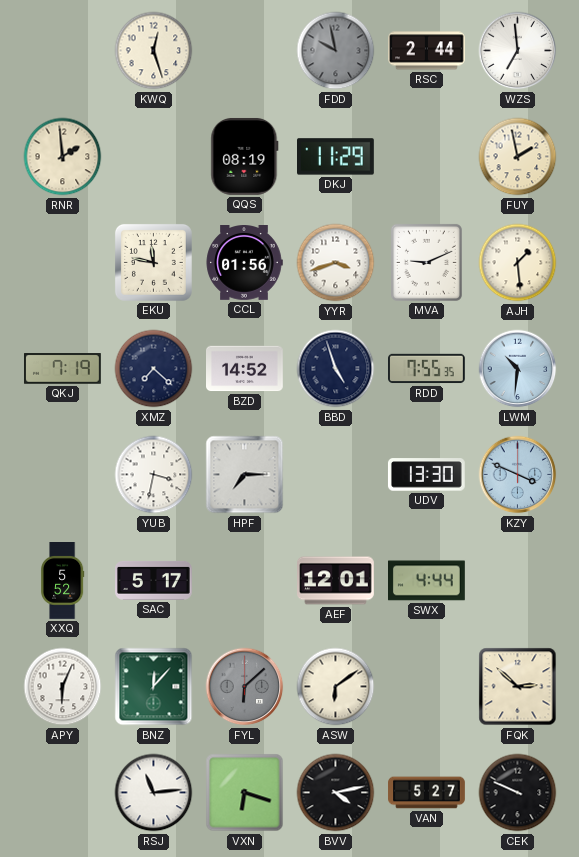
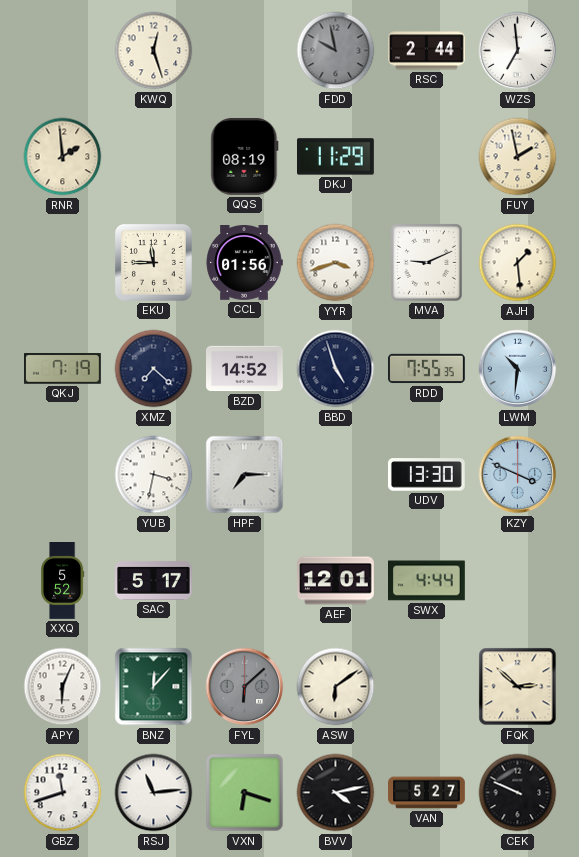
EKU: 11:47 -> 11:45 (153, 262)
GBZ: none -> 11:42 (63, 793)
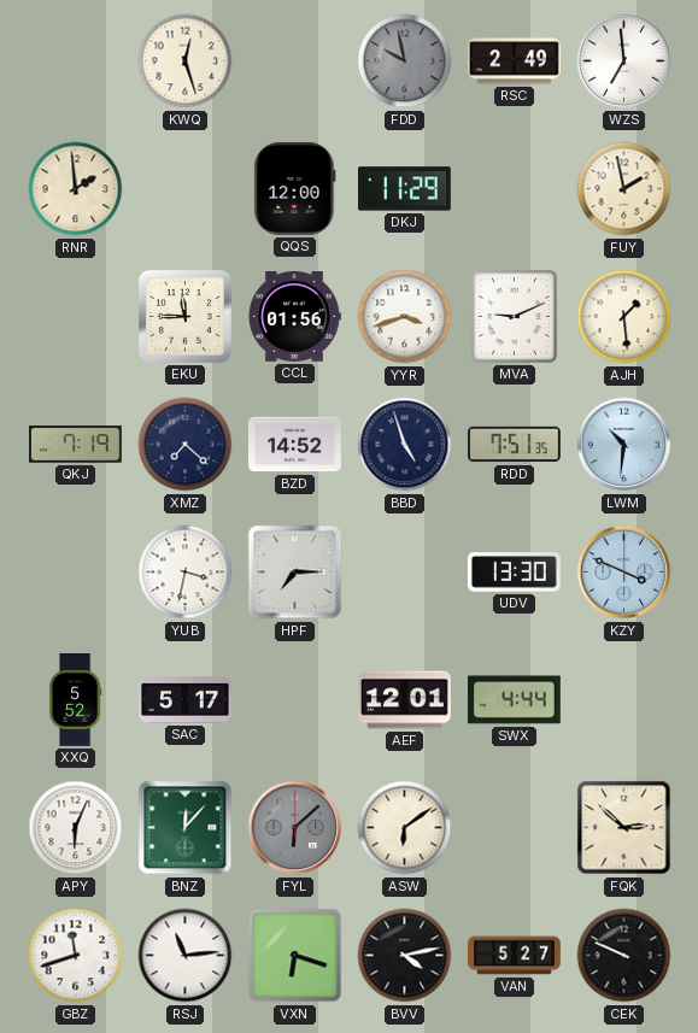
RSC: 2:44 -> 2:49 (515, 61)
QQS: 08:19 -> 12:00 (295, 188)
RDD: 7:55 -> 7:51 (515, 445)
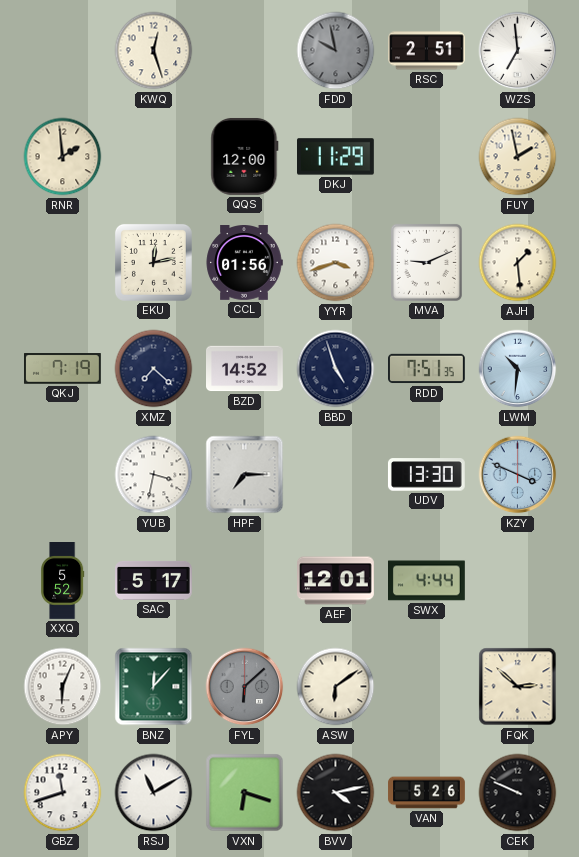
RSC: 2:49 -> 2:51 (427, 51)
EKU: 11:45 -> 12:13 (153, 262)
RSJ: 11:14 -> 11:10 (154, 793)
VAN: 5:27 -> 5:26 (427, 793)
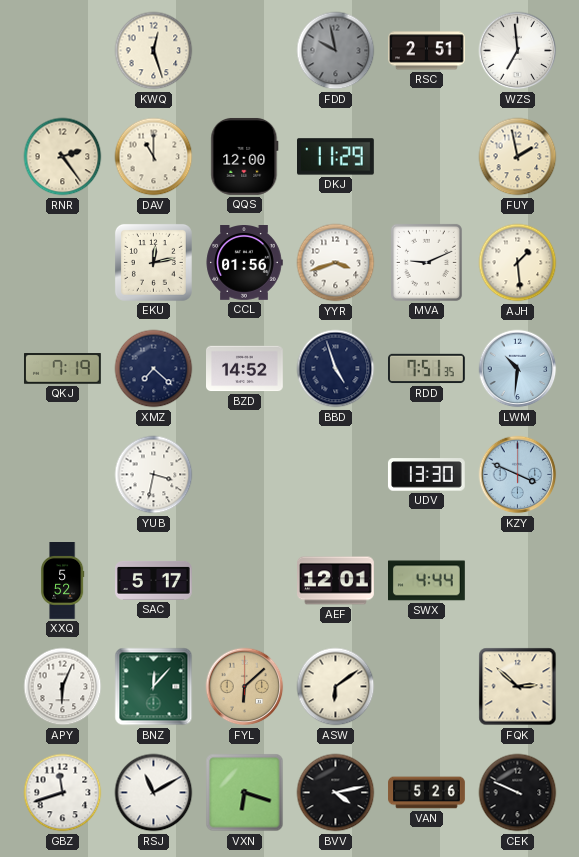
RNR: 1:59 -> 2:24 (63, 157)
DAV: none -> 11:00 (154, 157)
HPF: 7:15 -> none (245, 475)
FYL dial: grey -> champagne (245, 687)
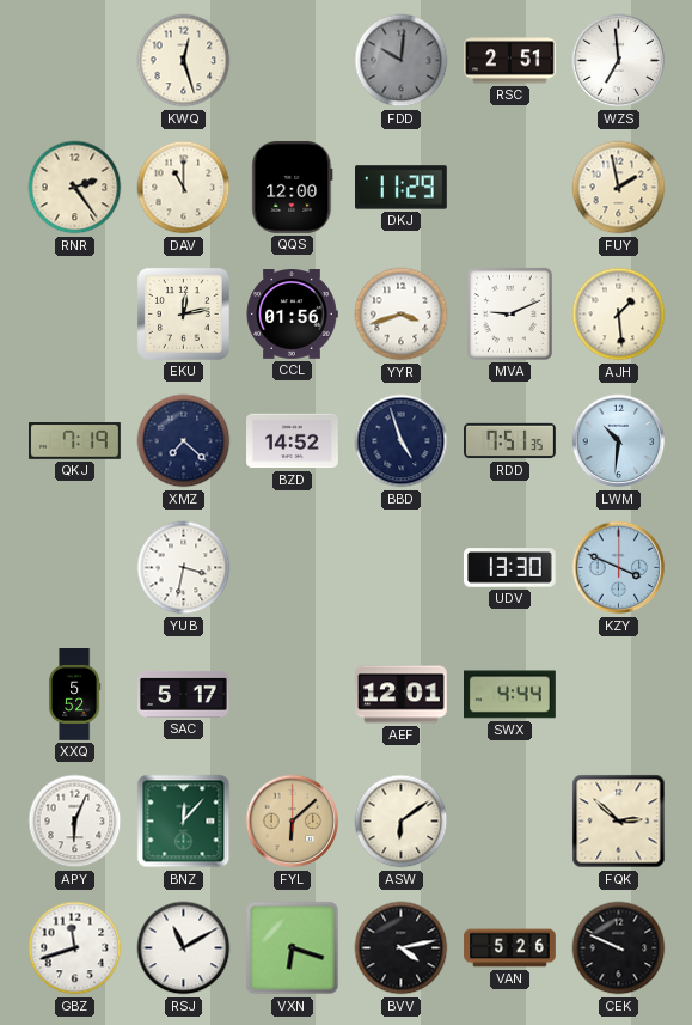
FDD: 9:58 -> 10:01 (402, 61)
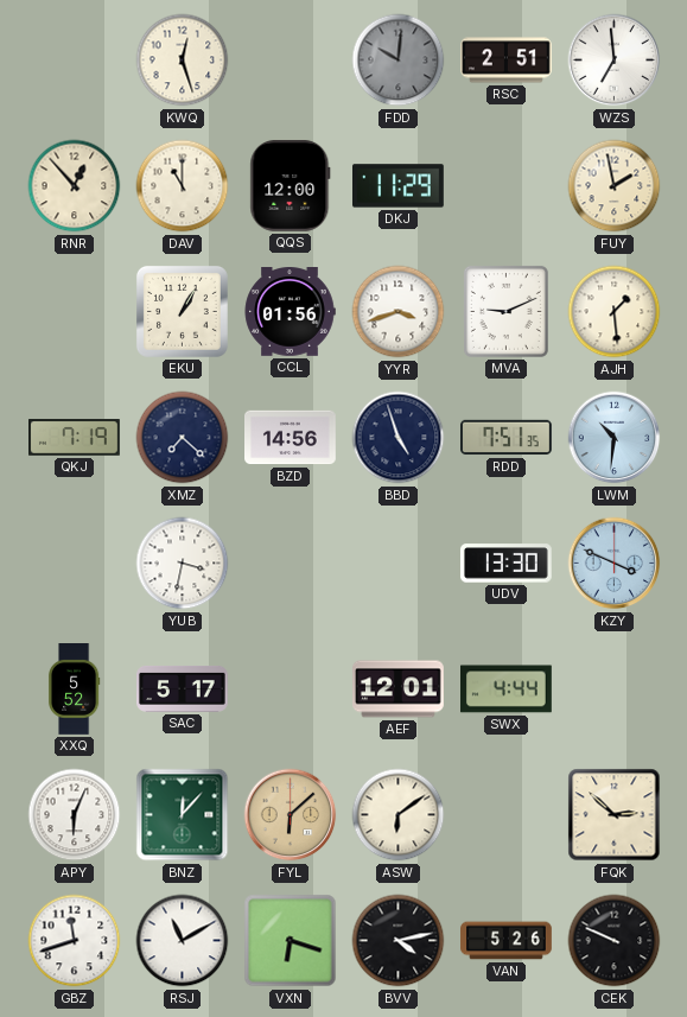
RNR: 2:24 -> 12:53 (75, 186)
EKU: 12:13 -> 1:05 (182, 311)
BZD: 14:52 -> 14:56 (291, 438)
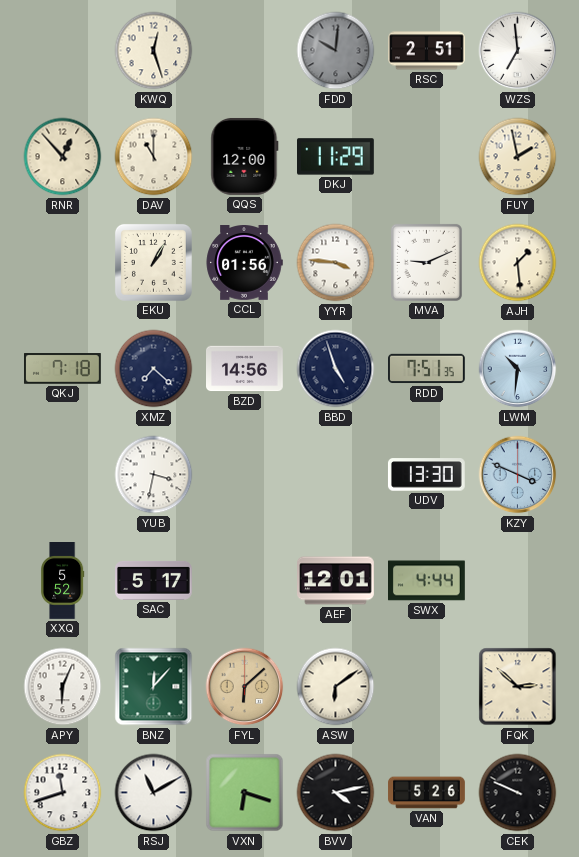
YYR: 3:42 -> 3:46 (336, 263)
QKJ: 7:19 -> 7:18 (63, 369)
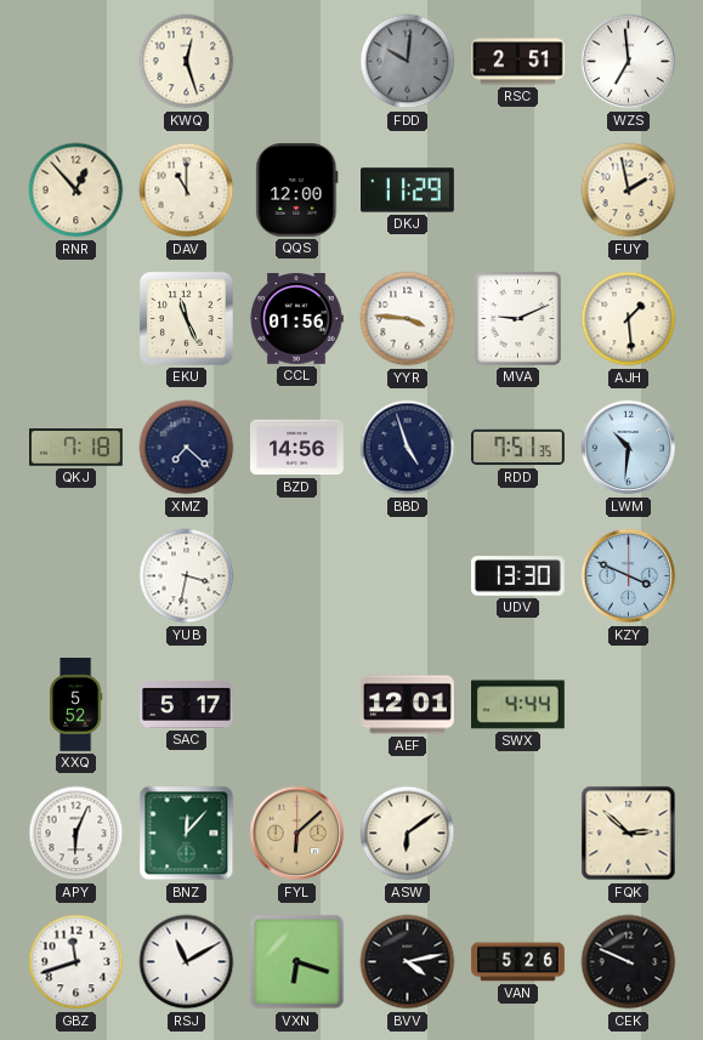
EKU: 1:05 -> 11:26 (186, 318)
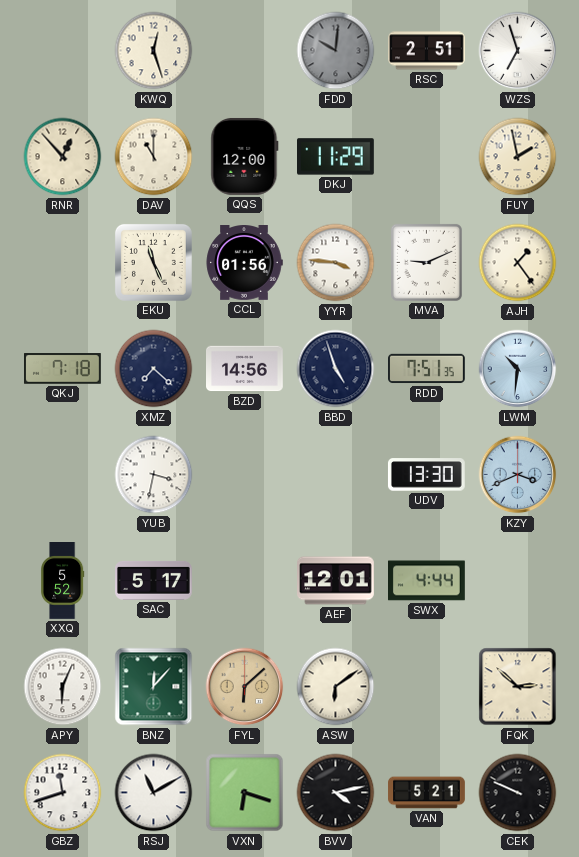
WZS: 6:59 -> 6:57 (518, 51)
AJH: 1:29 -> 1:24 (518, 263)
KZY: 3:49 -> 3:41 (518, 475)
VAN: 5:26 -> 5:21 (427, 793)
